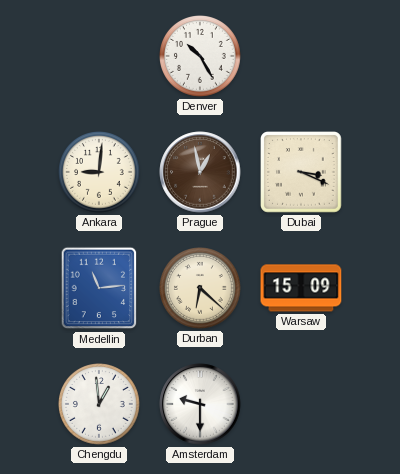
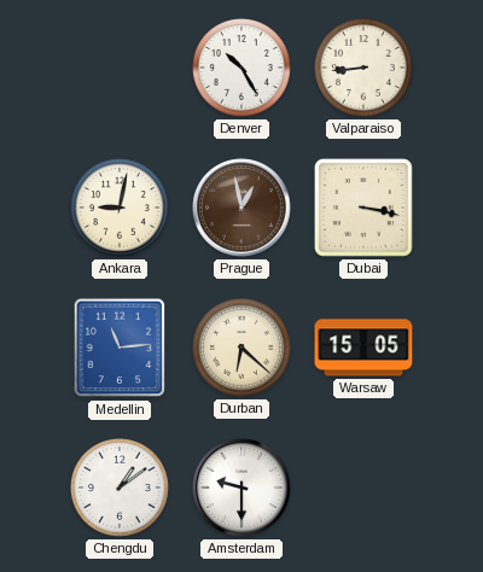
Valparaiso: none -> 8:44 (365, 69)
Ankara: 9:01 -> 9:02 (121, 209)
Dubai: 3:19 -> 3:17 (365, 209)
Warsaw: 15:09 -> 15:05 (363, 348)
Chengdu: 12:59 -> 1:09 (121, 489)
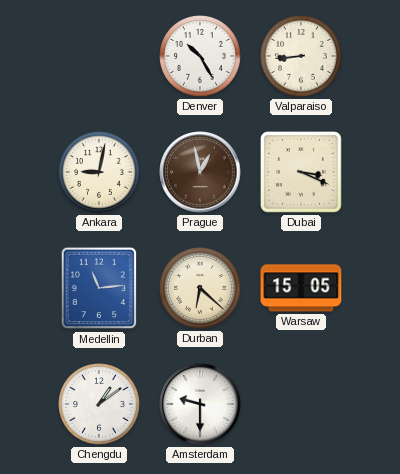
Dubai: 3:17 -> 3:19 (302, 173)
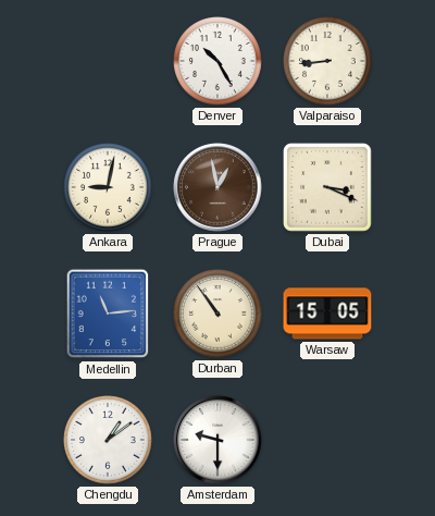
Durban: 6:22 -> 10:54 (219, 315)
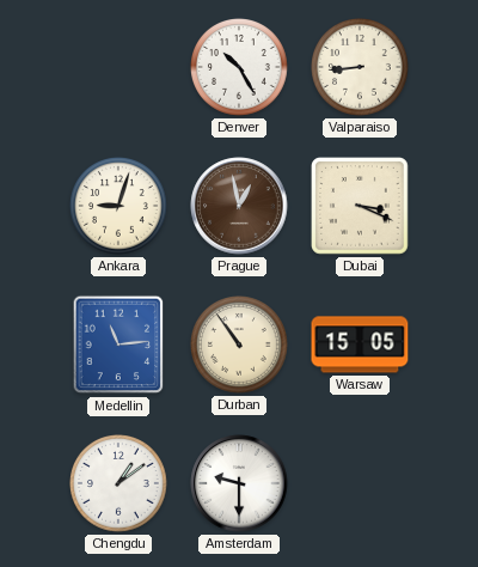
Ankara: 9:02 -> 9:03 (119, 207)
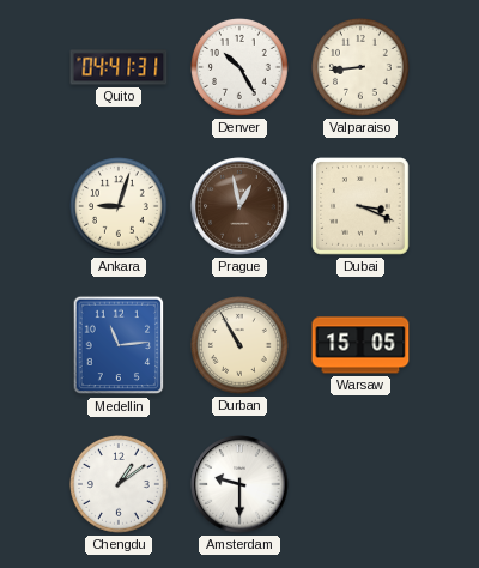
Quito: none -> 04:41 (119, 67)
Durban: 10:54 -> 10:55 (241, 346)
